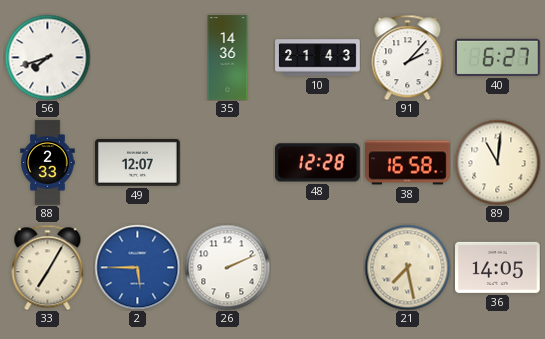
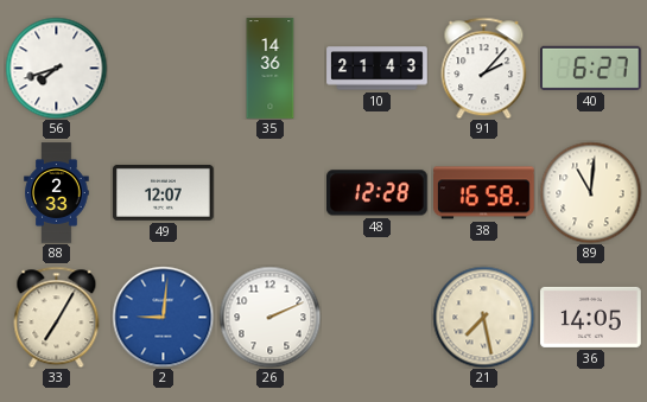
2: 5:45 -> 9:01 (163, 317)
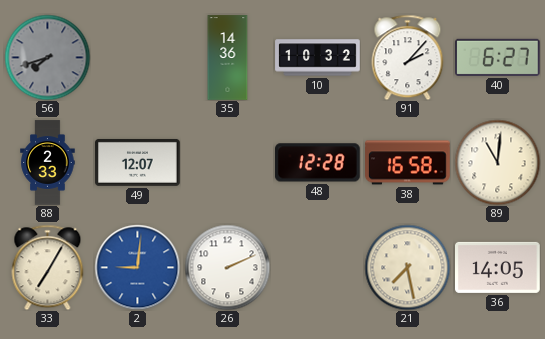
56 dial: white -> grey (47, 57)
10: 21:43 -> 10:32 (318, 58)
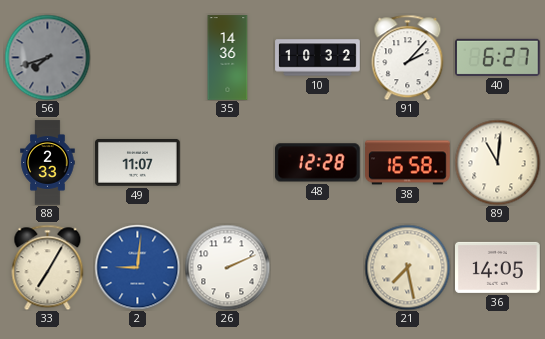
49: 12:07 -> 11:07 (138, 162)
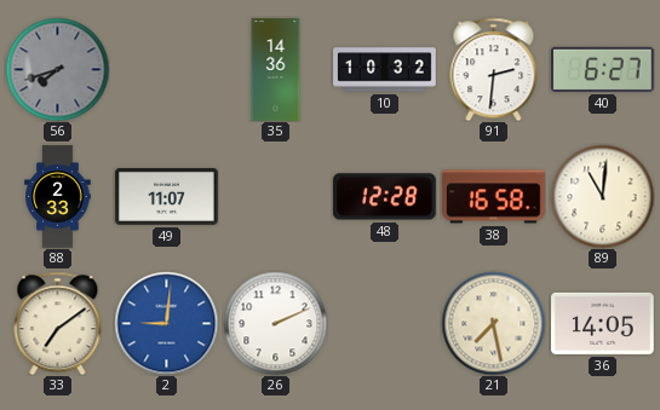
91: 2:07 -> 2:31 (494, 69)
33: 7:05 -> 7:09 (58, 323)
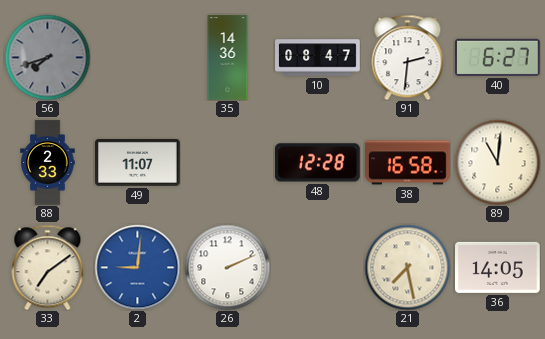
10: 10:32 -> 08:47 (318, 58)
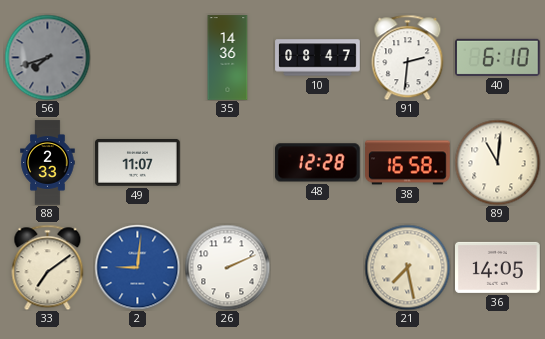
40: 6:27 -> 6:10 (498, 57)
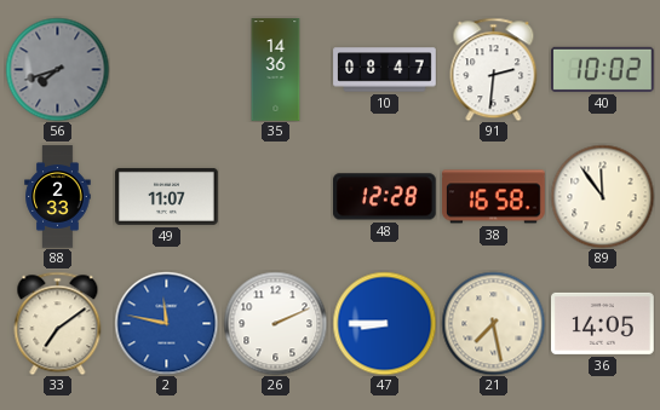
40: 6:10 -> 10:02 (603, 69)
89: 11:01 -> 11:54 (602, 196)
2: 9:01 -> 11:47 (166, 323)
47: none -> 8:45 (384, 323)
